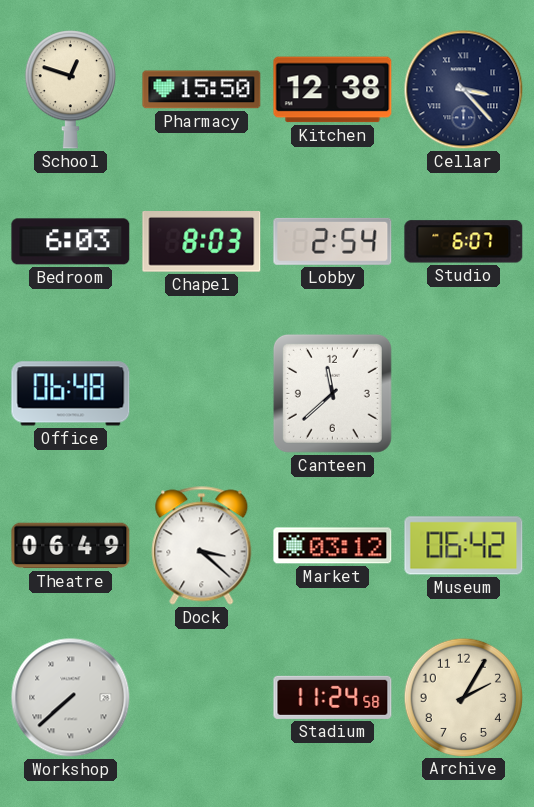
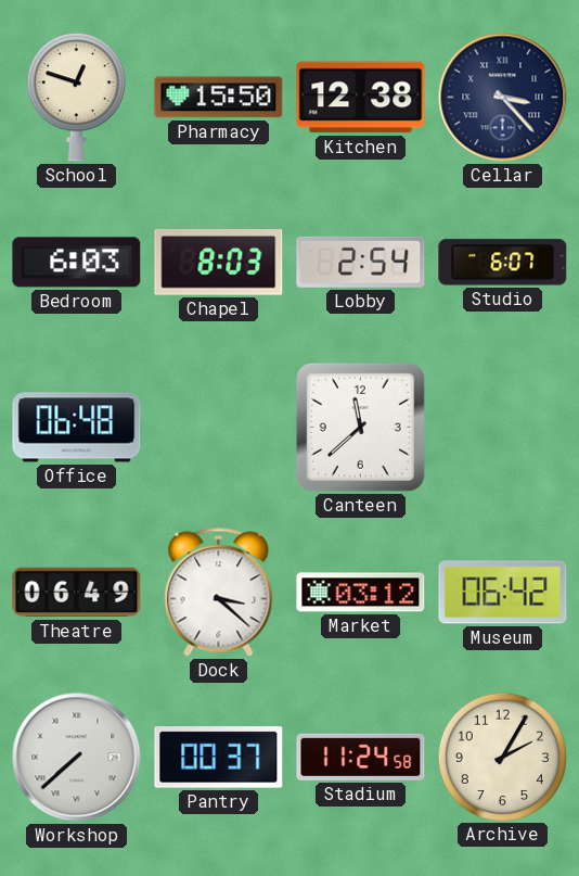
Pantry: none -> 00:37 (219, 758)
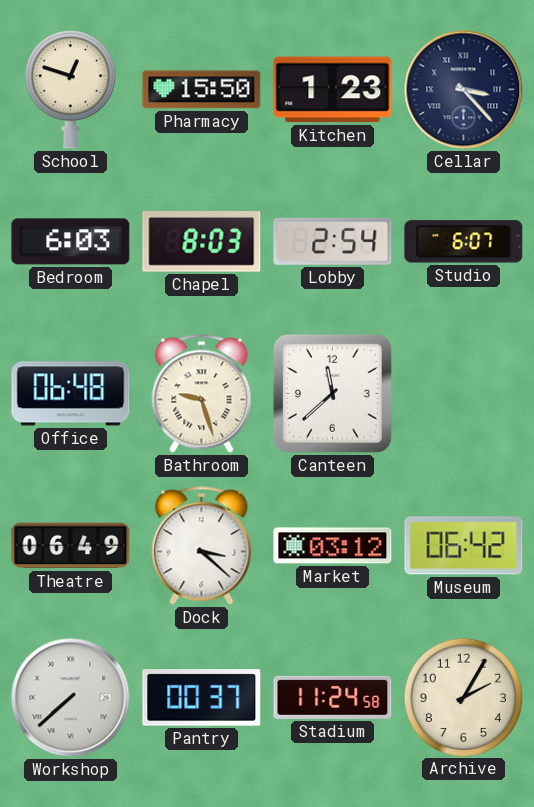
Kitchen: 12:38 -> 1:23 (333, 90)
Bathroom: none -> 9:27 (202, 394)
